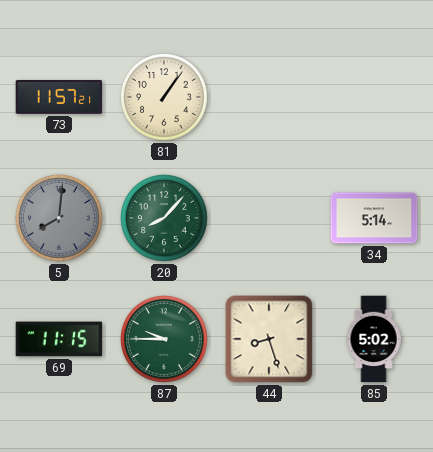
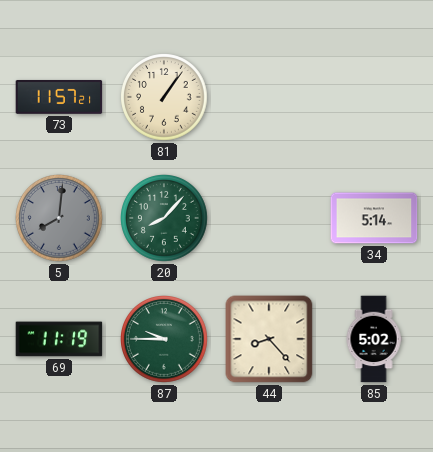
69: 11:15 -> 11:19 (59, 339)
44: 8:27 -> 8:23 (269, 339)
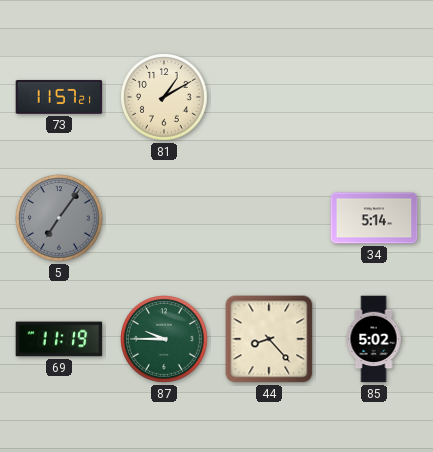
81: 1:06 -> 1:10 (165, 98)
5: 8:01 -> 7:06 (60, 219)
20: 8:07 -> none (165, 219)
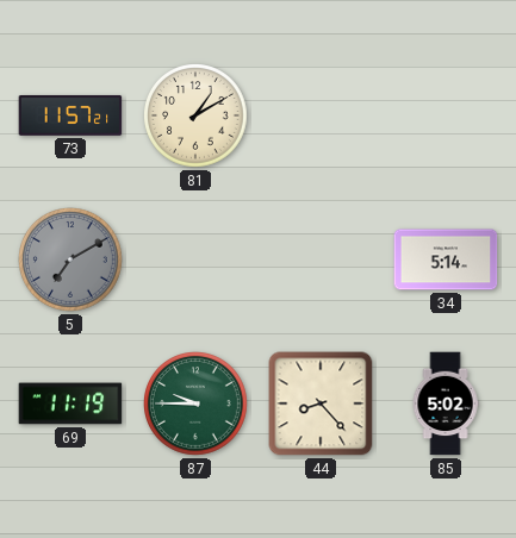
5: 7:06 -> 7:10 (72, 261)
